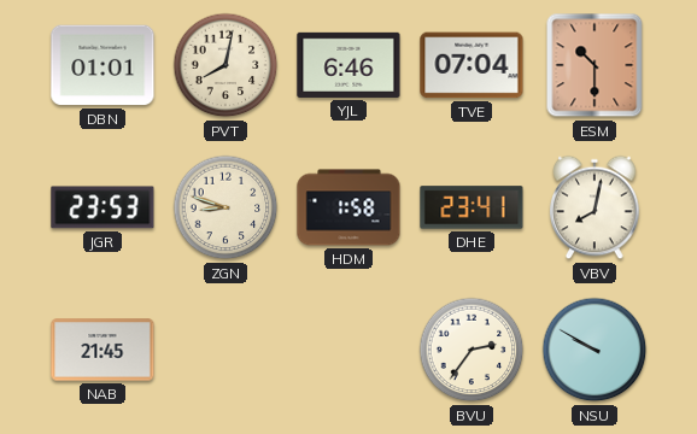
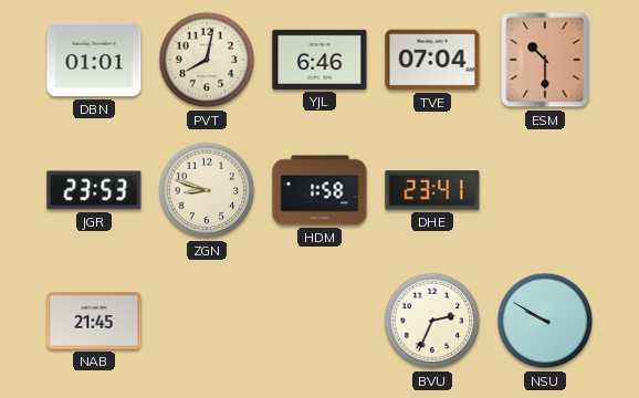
VBV: 8:02 -> none (594, 207)
BVU: 2:36 -> 2:34 (432, 321)
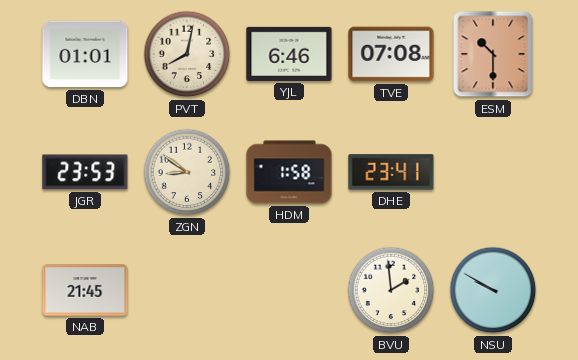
TVE: 07:04 -> 07:08 (391, 54)
ZGN: 8:48 -> 8:51 (187, 172)
BVU: 2:34 -> 1:59 (391, 290)
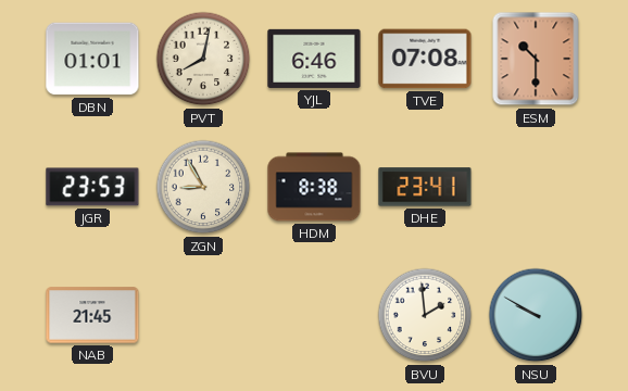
ZGN: 8:51 -> 8:55 (203, 187)
HDM: 1:58 -> 8:38 (314, 187)
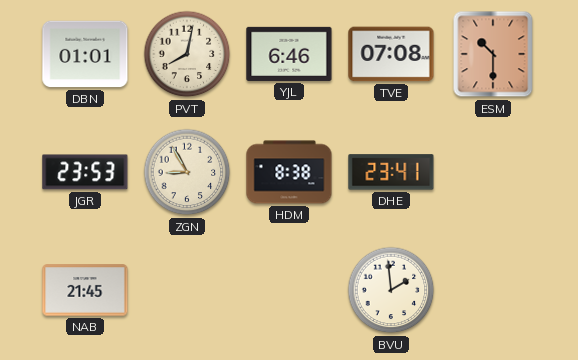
NSU: 9:50 -> none (536, 315)
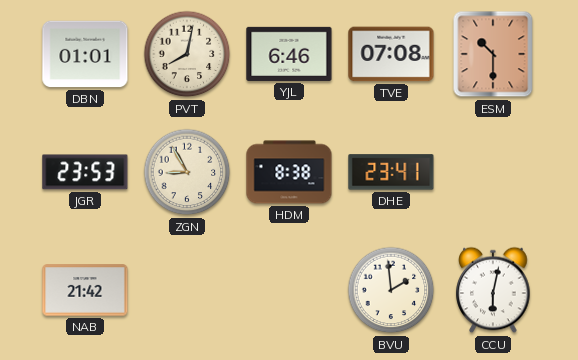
NAB: 21:45 -> 21:42 (85, 290)
CCU: none -> 6:02 (493, 290)
